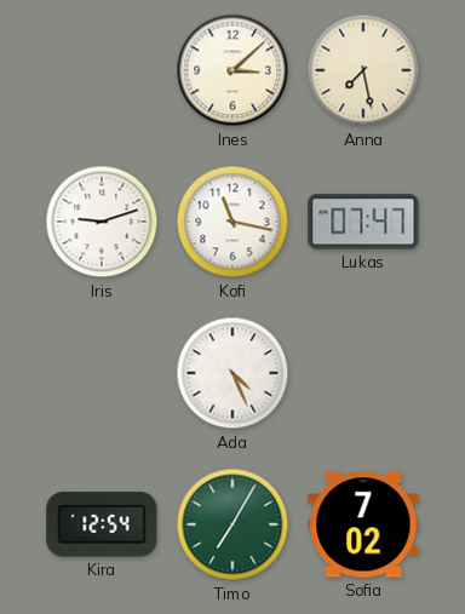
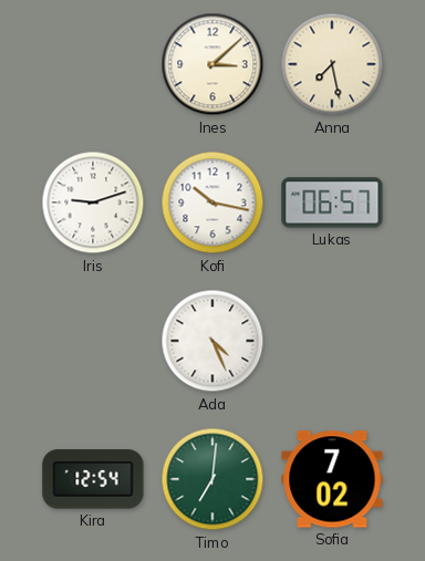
Kofi: 11:17 -> 10:17 (212, 202)
Lukas: 07:47 -> 06:57 (332, 202)
Timo: 7:05 -> 7:01 (212, 479)
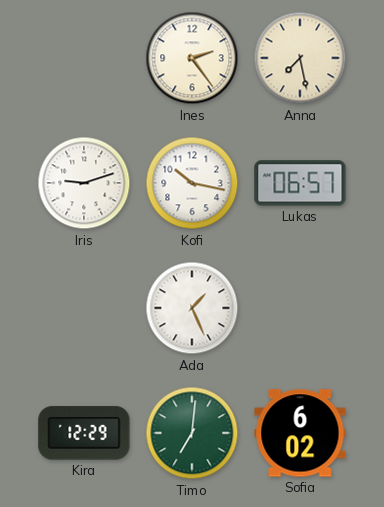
Ines: 3:08 -> 2:24 (192, 58)
Ada: 4:26 -> 1:26 (192, 308)
Kira: 12:54 -> 12:29 (84, 433)
Sofia: 7:02 -> 6:02 (300, 433)
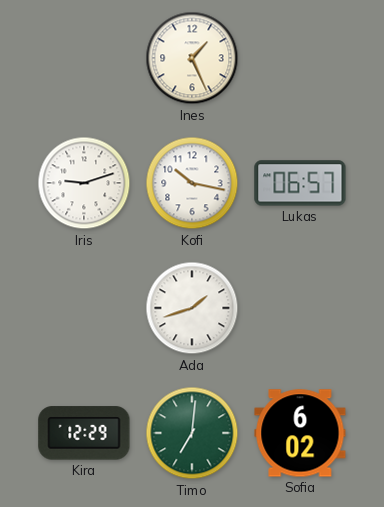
Ines: 2:24 -> 1:26 (192, 58)
Anna: 7:28 -> none (300, 58)
Ada: 1:26 -> 1:42 (192, 308)
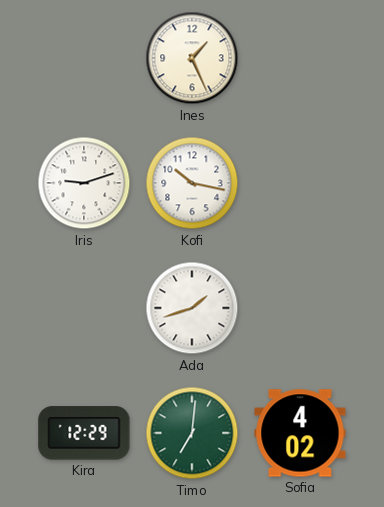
Lukas: 06:57 -> none (300, 183)
Sofia: 6:02 -> 4:02 (300, 433)
